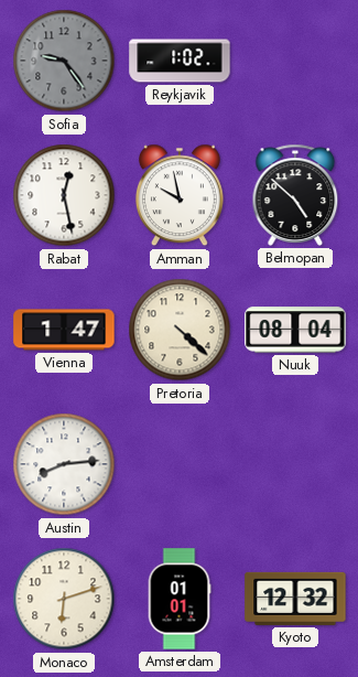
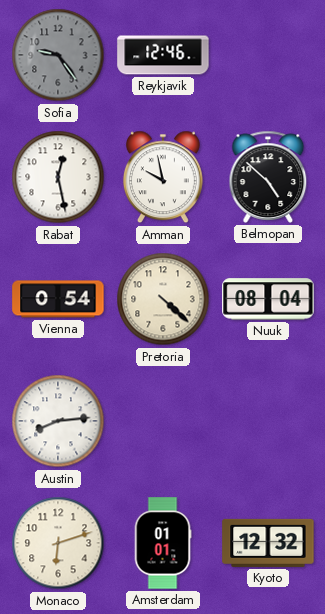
Reykjavik: 1:02 -> 12:46 (163, 55)
Vienna: 1:47 -> 0:54 (58, 299)
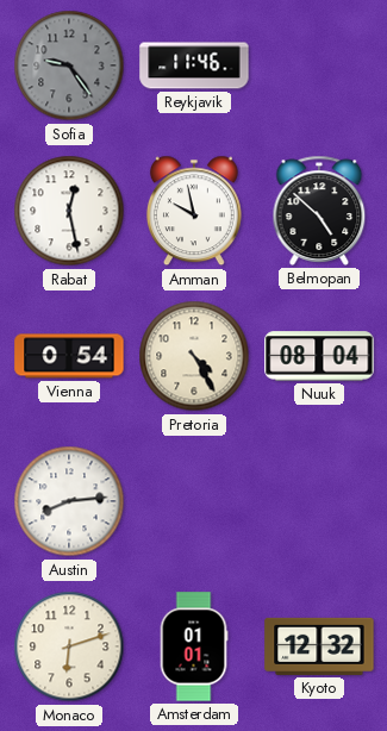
Reykjavik: 12:46 -> 11:46 (194, 65)
Pretoria: 4:22 -> 4:25 (194, 356)
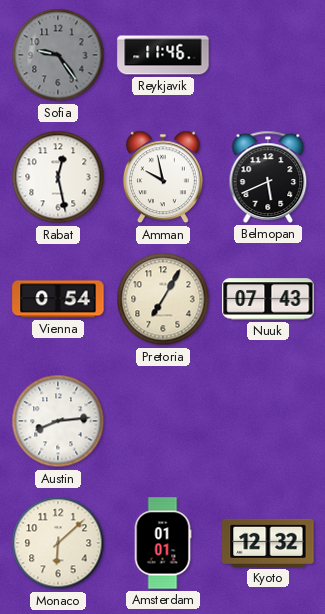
Belmopan: 4:52 -> 5:41 (268, 177)
Pretoria: 4:25 -> 7:05 (163, 299)
Nuuk: 08:04 -> 07:43 (268, 299)
Monaco: 6:12 -> 6:08 (58, 543)
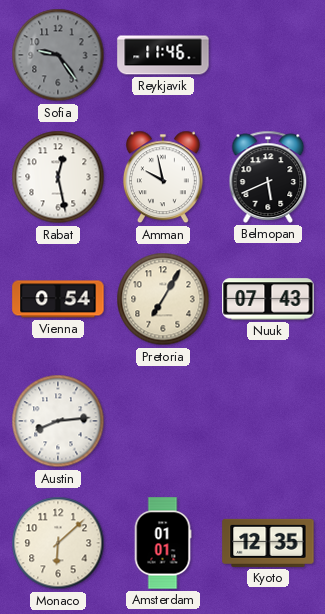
Kyoto: 12:32 -> 12:35 (268, 543)
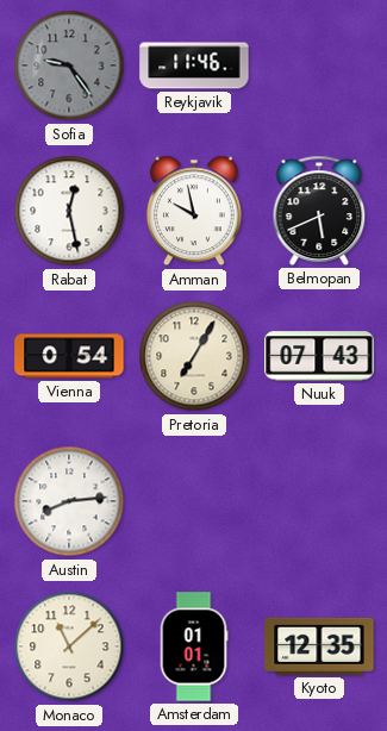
Monaco: 6:08 -> 11:08 (69, 646)
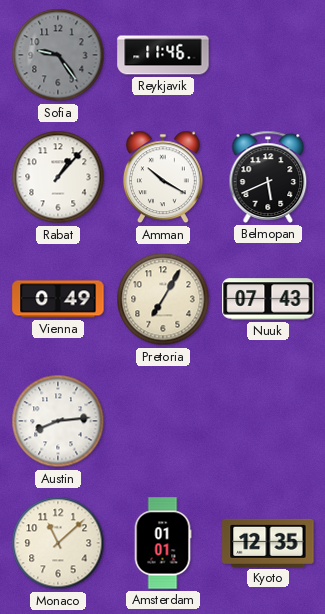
Rabat: 12:28 -> 1:07 (58, 177)
Amman: 9:58 -> 10:20 (163, 177)
Vienna: 0:54 -> 0:49 (58, 299)
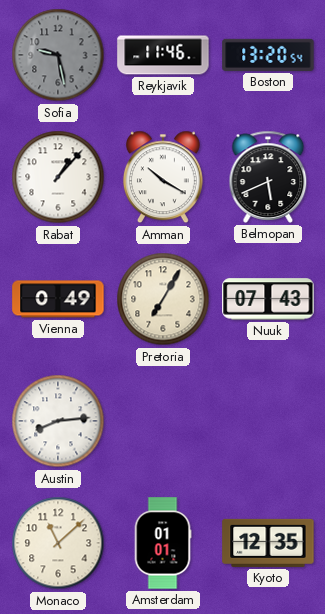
Sofia: 9:24 -> 9:28 (58, 55)
Boston: none -> 13:20 (268, 55)
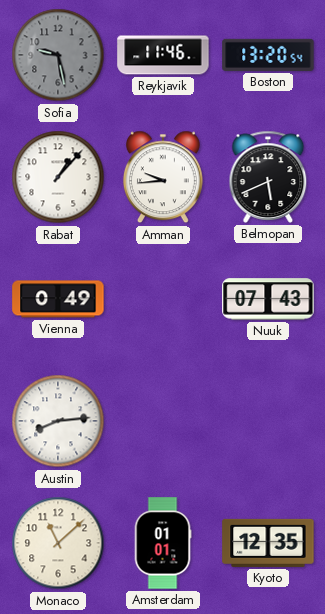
Amman: 10:20 -> 9:44 (163, 177)
Pretoria: 7:05 -> none (163, 299)
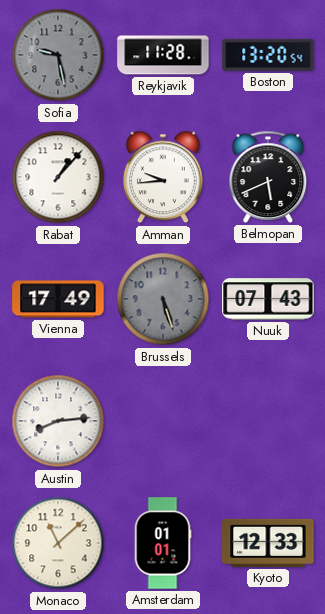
Reykjavik: 11:46 -> 11:28 (163, 55)
Vienna: 0:49 -> 17:49 (58, 299)
Brussels: none -> 5:27 (163, 299)
Kyoto: 12:35 -> 12:33 (268, 543)
